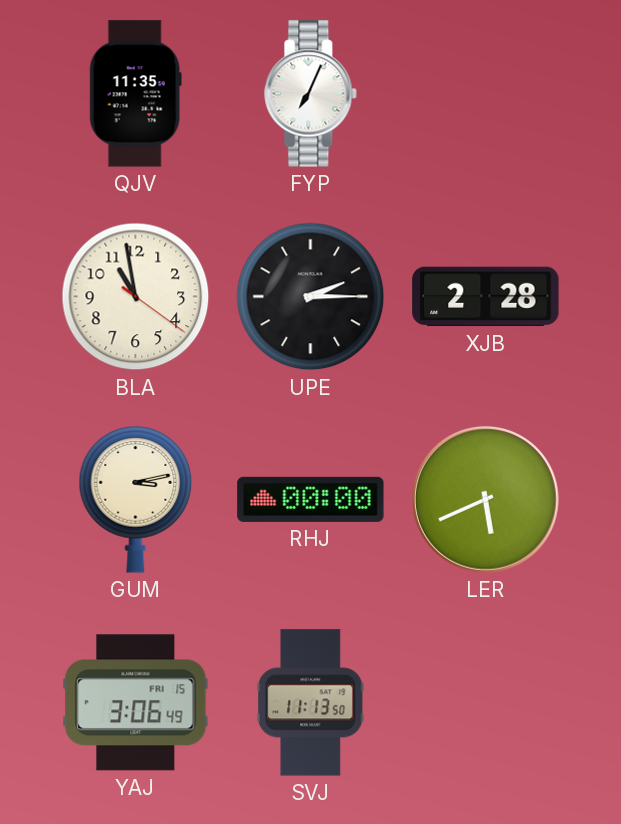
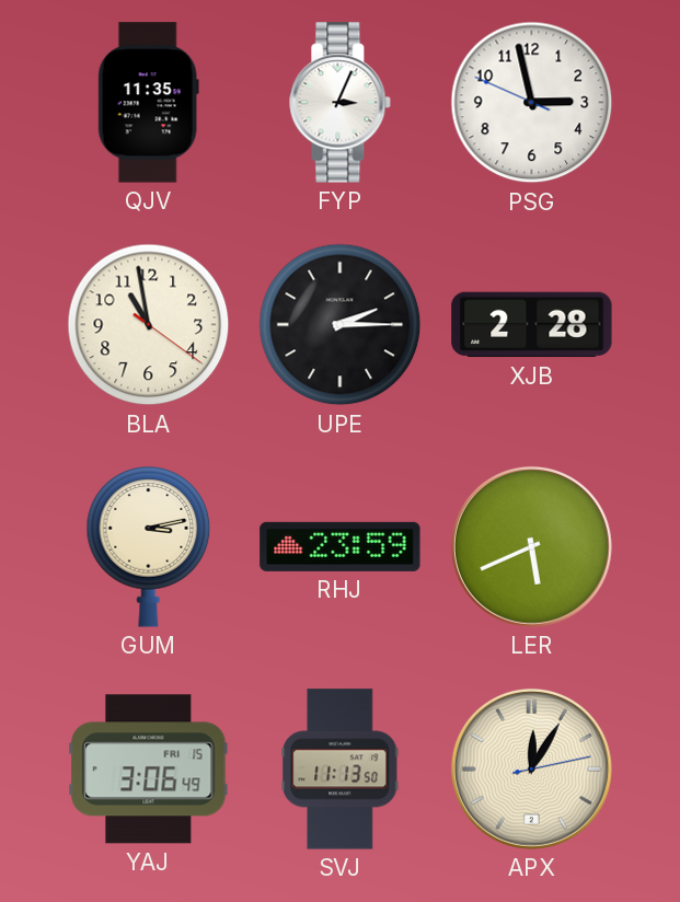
FYP: 7:04 -> 3:04 (341, 103)
PSG: none -> 2:57 (532, 103)
RHJ: 00:00 -> 23:59 (341, 546)
APX: none -> 12:05 (531, 768)
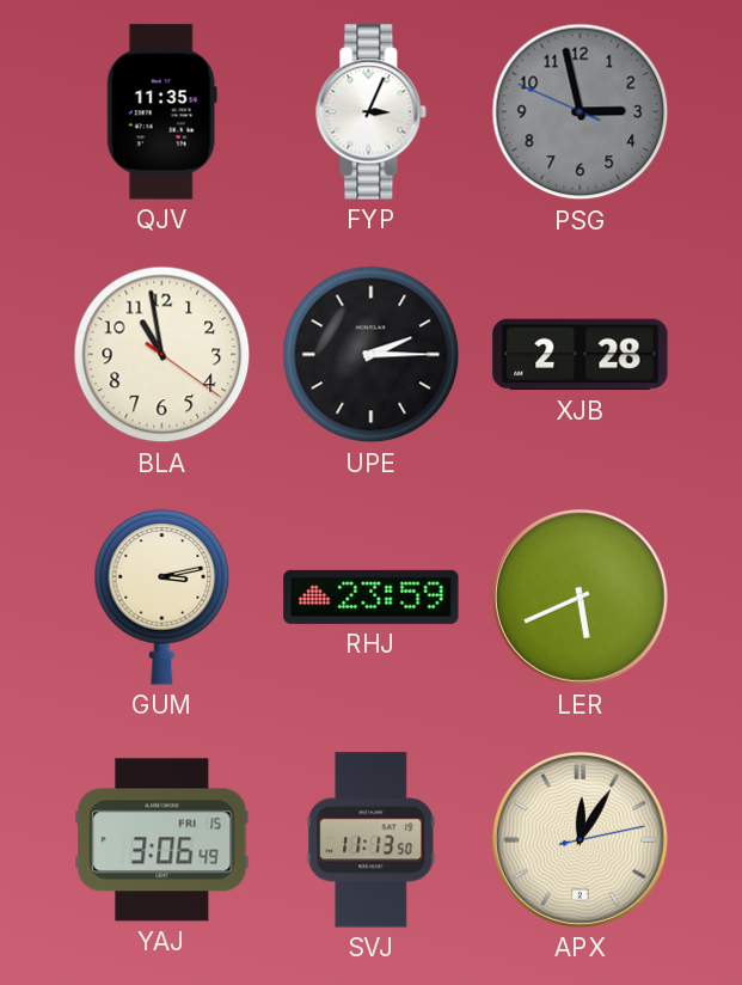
PSG dial: white -> grey (581, 112)
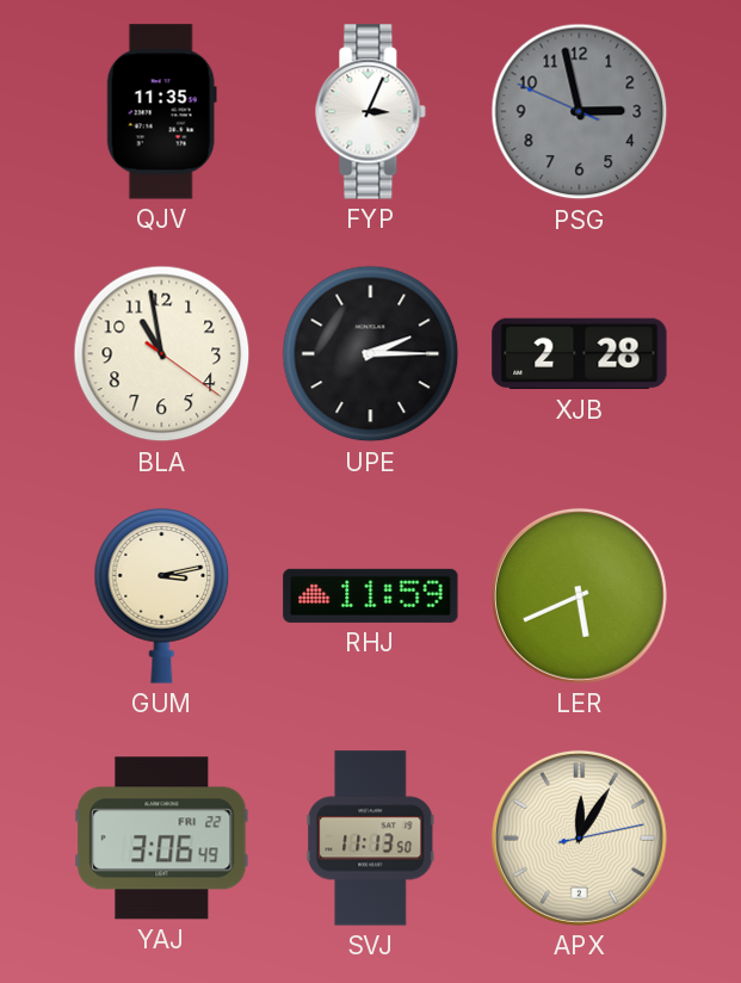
RHJ: 23:59 -> 11:59 (371, 595)
YAJ date: FRI 15 -> FRI 22 (162, 839)
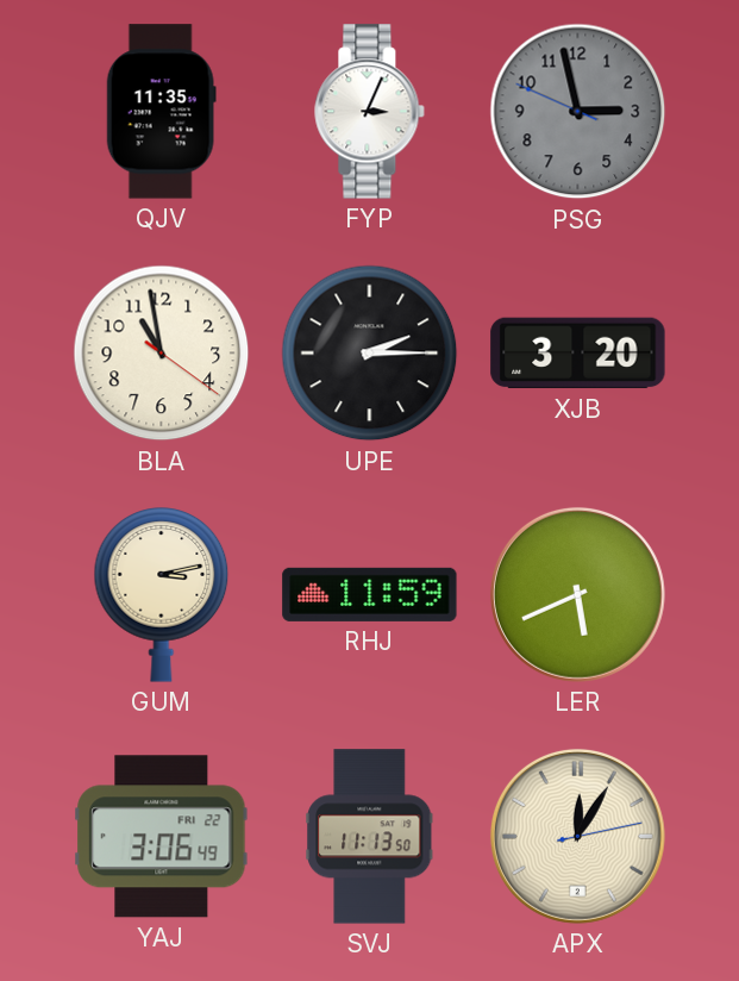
XJB: 2:28 -> 3:20 (578, 354)
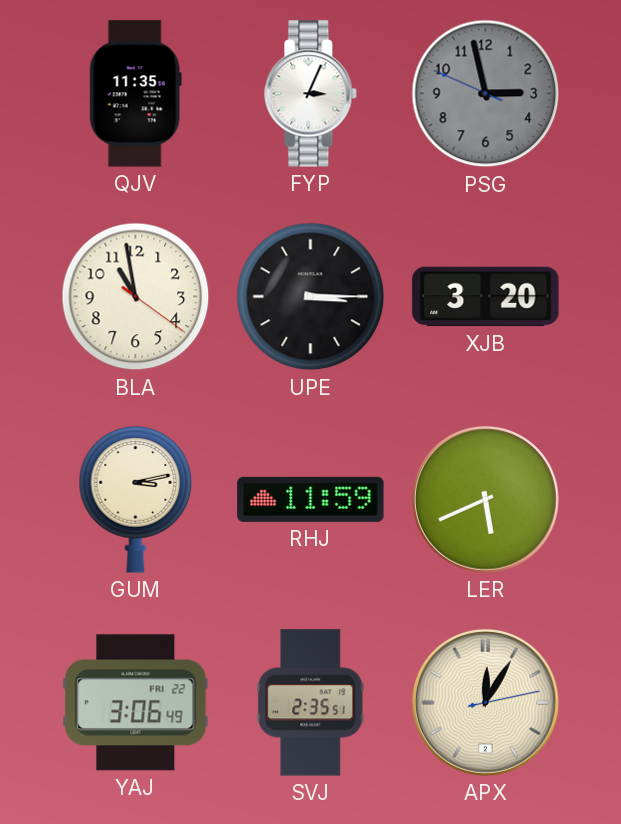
UPE: 2:15 -> 3:15 (311, 297)
SVJ: 11:13 -> 2:35 (310, 703)
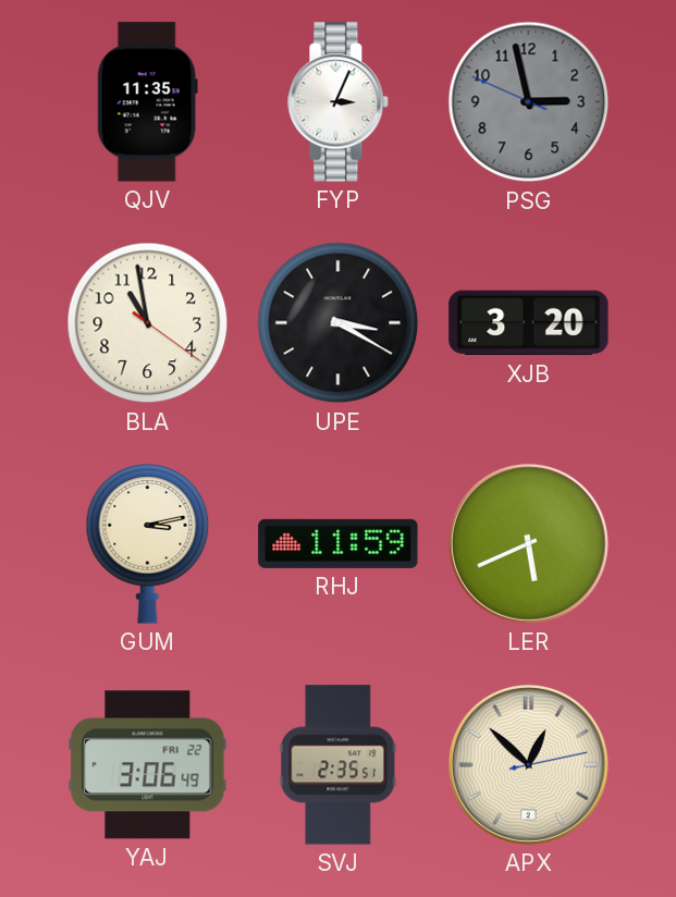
UPE: 3:15 -> 3:20 (339, 323)
APX: 12:05 -> 12:52 (528, 764)
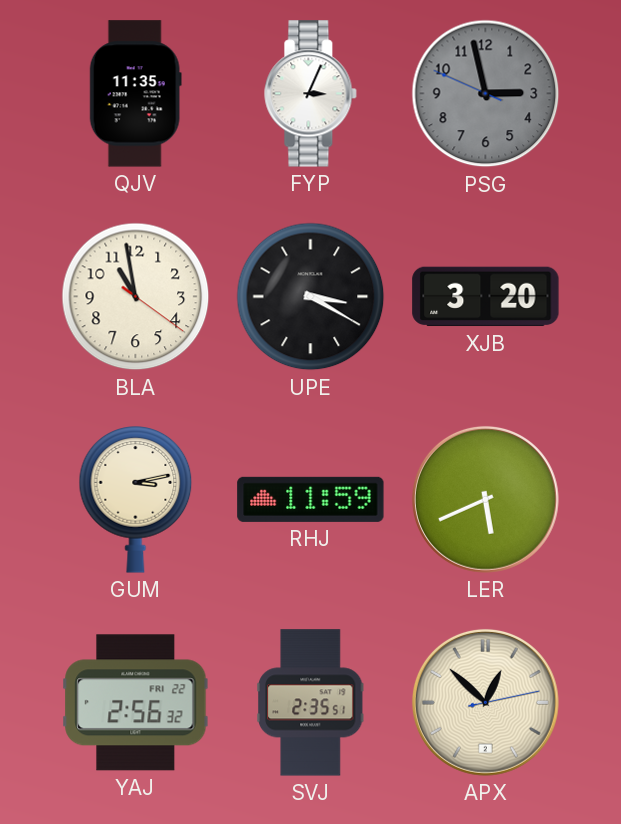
YAJ: 3:06 -> 2:56 (136, 703)
